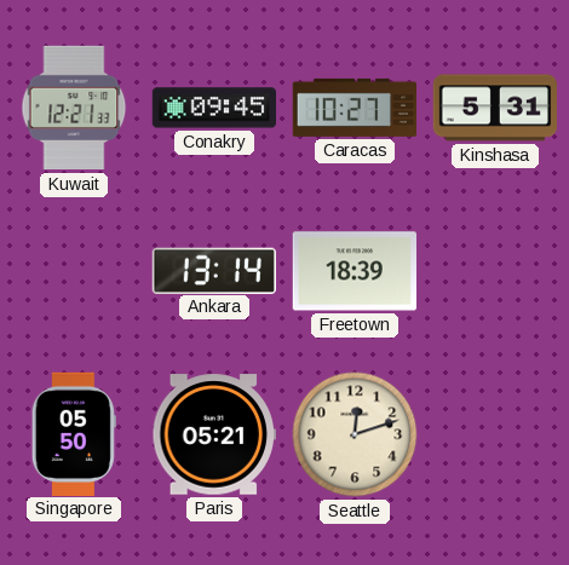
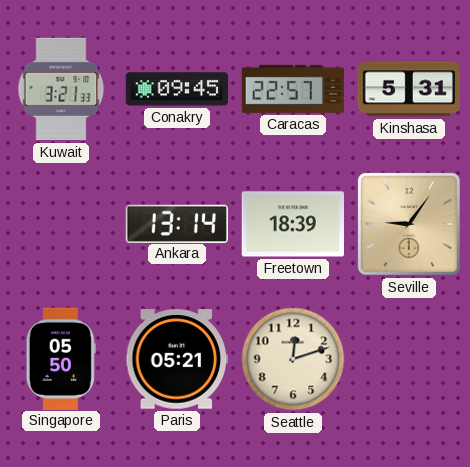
Kuwait: 12:21 -> 3:21 (61, 89)
Caracas: 10:27 -> 22:57 (292, 89)
Seville: none -> 9:06 (409, 224)
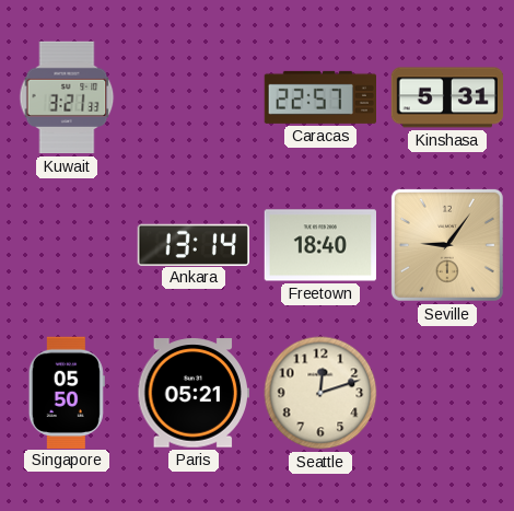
Conakry: 09:45 -> none (177, 89)
Freetown: 18:39 -> 18:40 (319, 245)
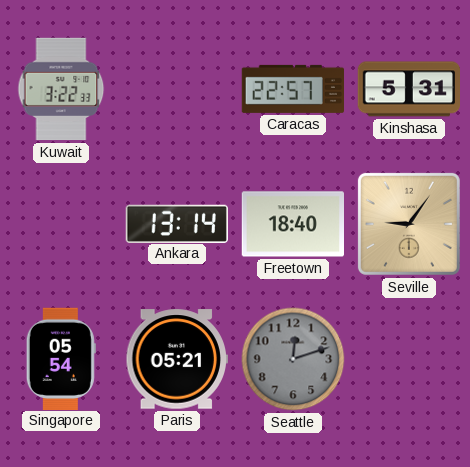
Kuwait: 3:21 -> 3:22 (61, 89)
Singapore: 05:50 -> 05:54 (61, 358)
Seattle dial: cream -> grey (293, 359)
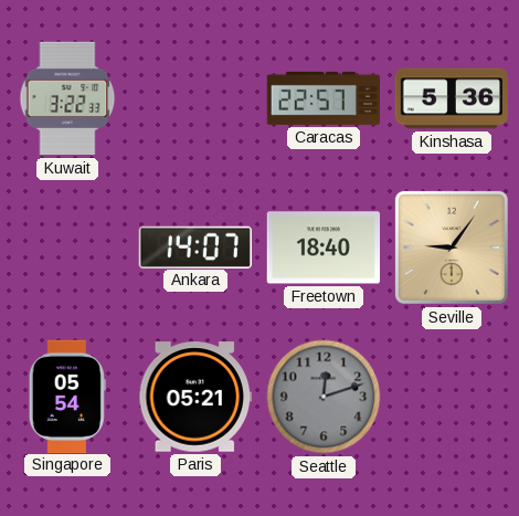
Kinshasa: 5:31 -> 5:36 (451, 98)
Ankara: 13:14 -> 14:07 (195, 246)
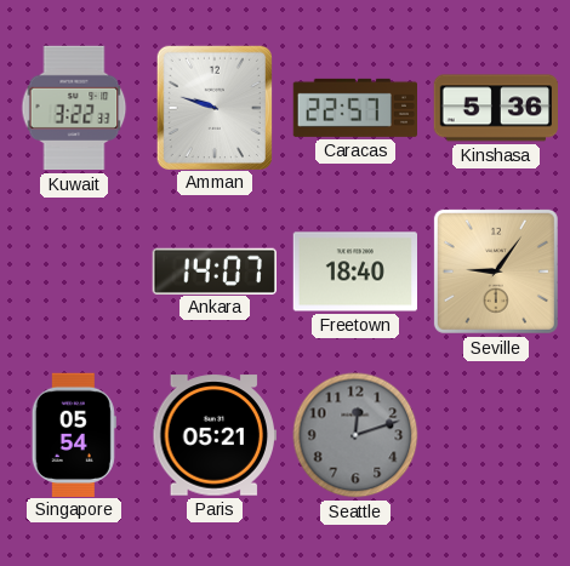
Amman: none -> 9:48 (213, 107)
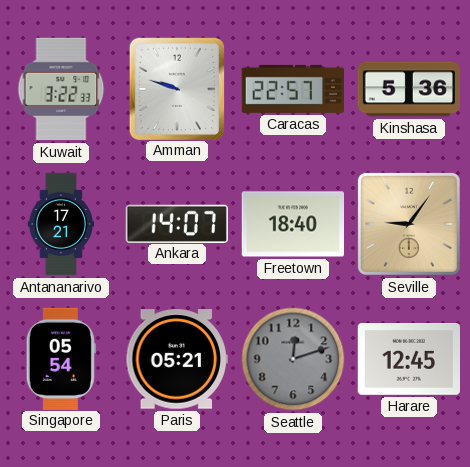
Antananarivo: none -> 17:21 (60, 224)
Harare: none -> 12:45 (408, 360)
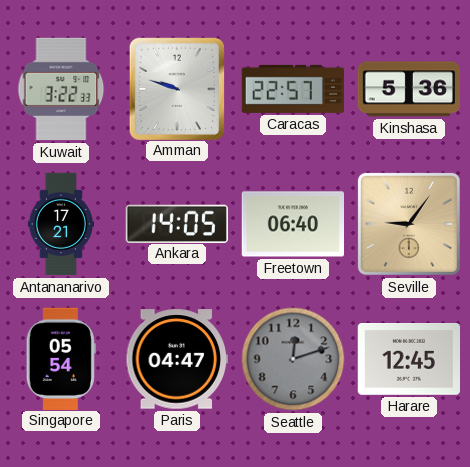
Ankara: 14:07 -> 14:05 (177, 223)
Freetown: 18:40 -> 06:40 (292, 224)
Paris: 05:21 -> 04:47 (176, 359)
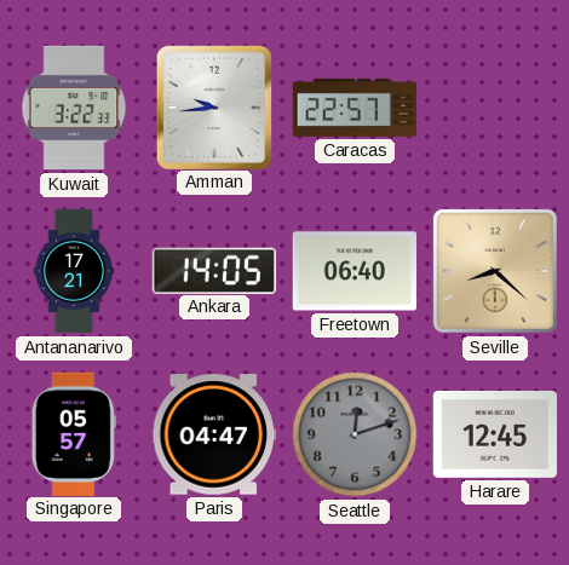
Amman: 9:48 -> 9:44 (213, 106)
Kinshasa: 5:36 -> none (408, 89)
Seville: 9:06 -> 8:22 (495, 271)
Singapore: 05:54 -> 05:57 (74, 433)
